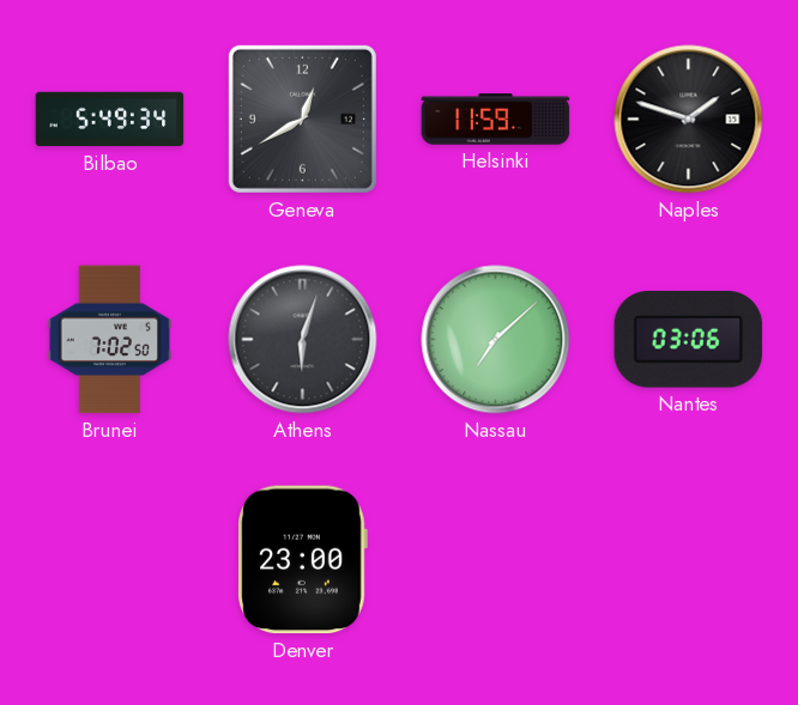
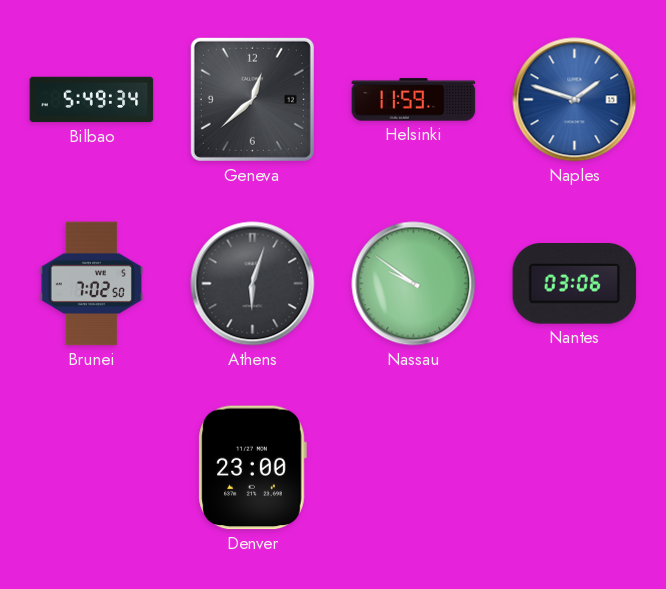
Geneva: 12:40 -> 12:38 (252, 99)
Naples dial: black -> blue (575, 100)
Nassau: 7:08 -> 9:51 (414, 284)
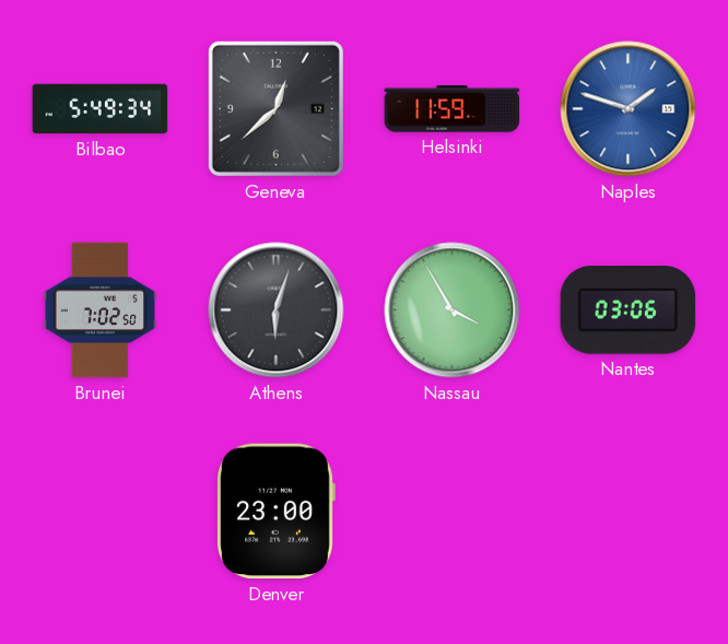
Nassau: 9:51 -> 3:55 (453, 311)
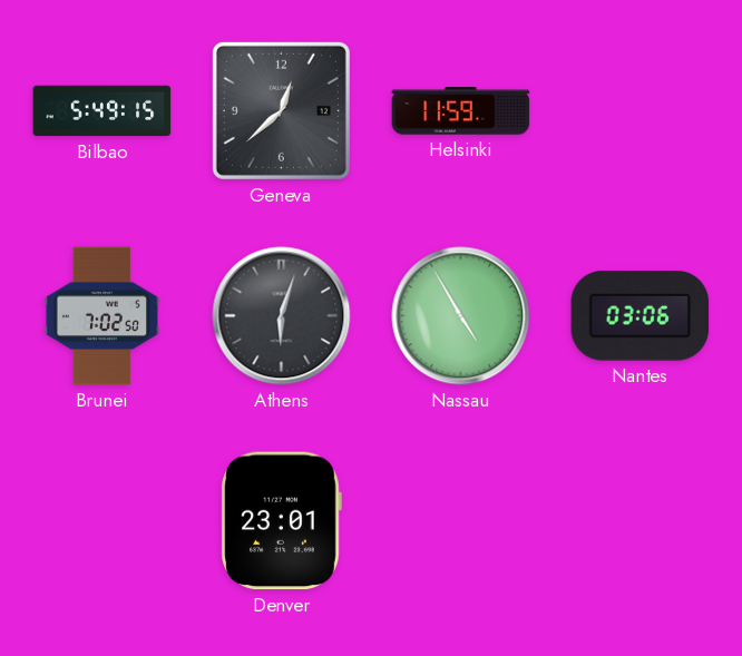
Bilbao: 5:49:34 -> 5:49:15 (102, 111)
Naples: 1:48 -> none (629, 109)
Nassau: 3:55 -> 4:55 (461, 316)
Denver: 23:00 -> 23:01 (281, 521)
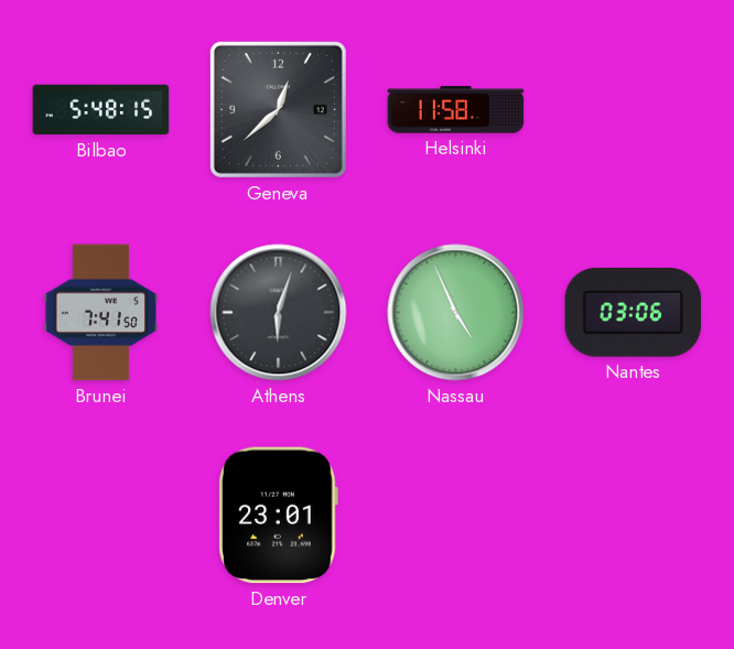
Bilbao: 5:49 -> 5:48 (101, 110)
Helsinki: 11:59 -> 11:58 (456, 110)
Brunei: 7:02 -> 7:41 (100, 313)
Nassau: 4:55 -> 4:56 (456, 313)
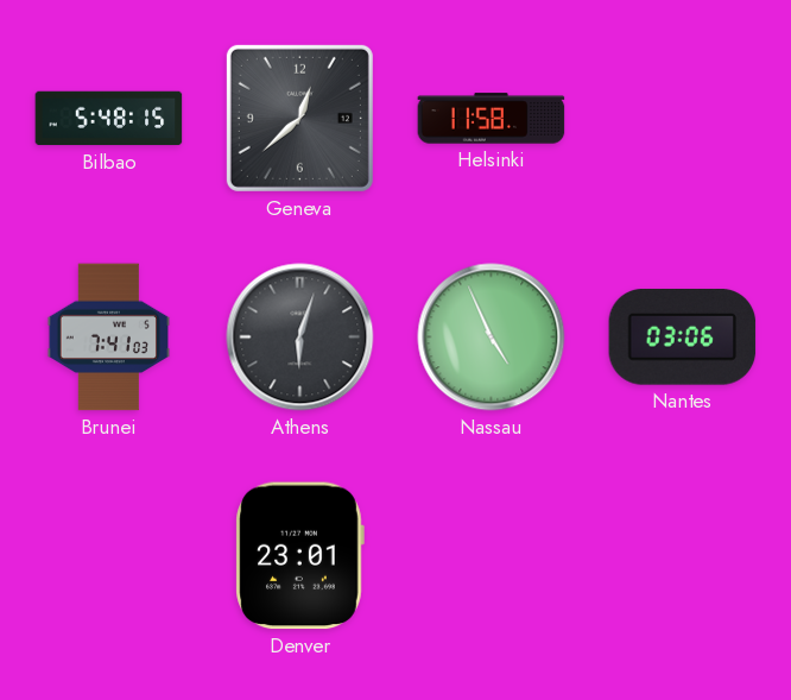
Brunei: 7:41:50 -> 7:41:03 (108, 338)
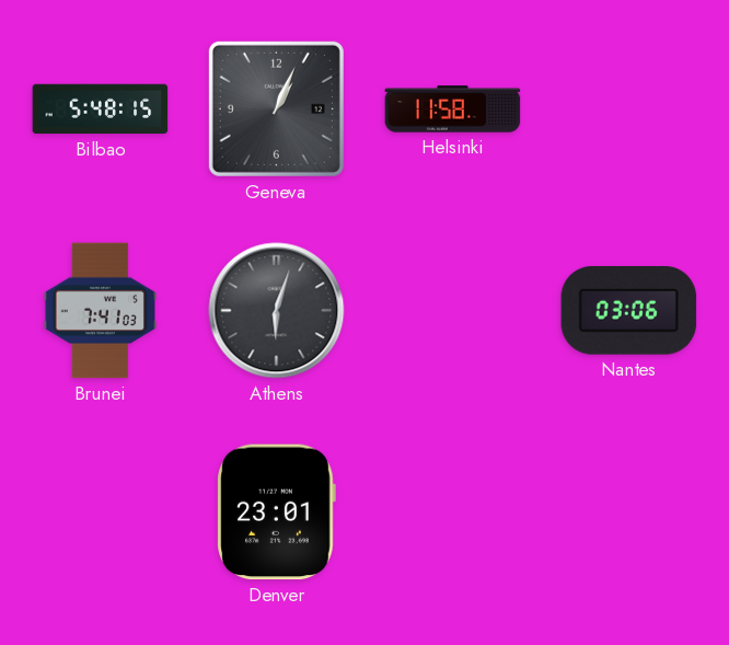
Geneva: 12:38 -> 1:04 (276, 108)
Nassau: 4:56 -> none (492, 338)
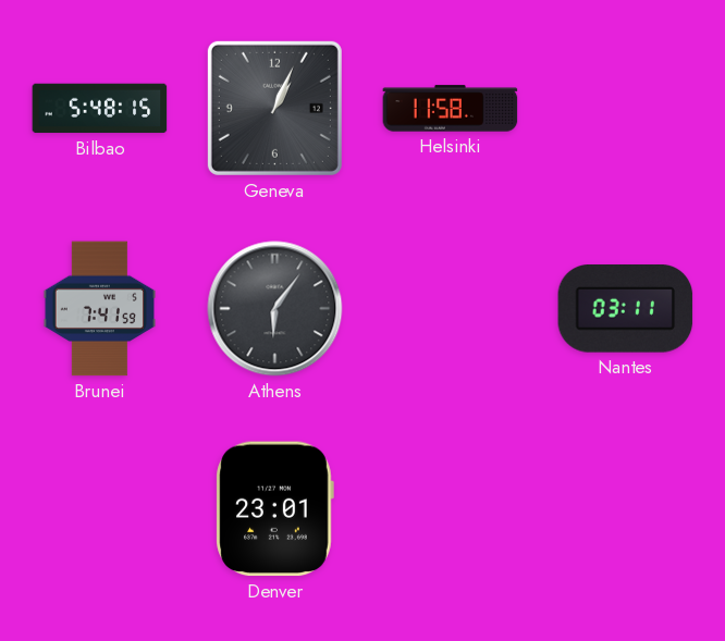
Brunei: 7:41:03 -> 7:41:59 (99, 309)
Athens: 6:03 -> 6:06 (275, 309)
Nantes: 03:06 -> 03:11 (626, 309)
